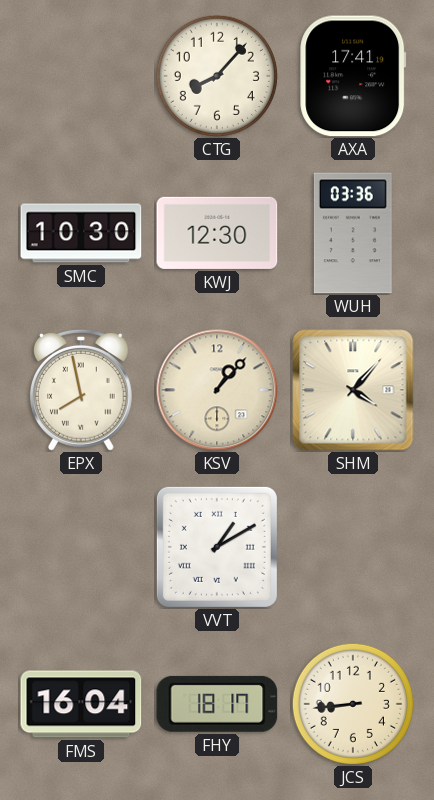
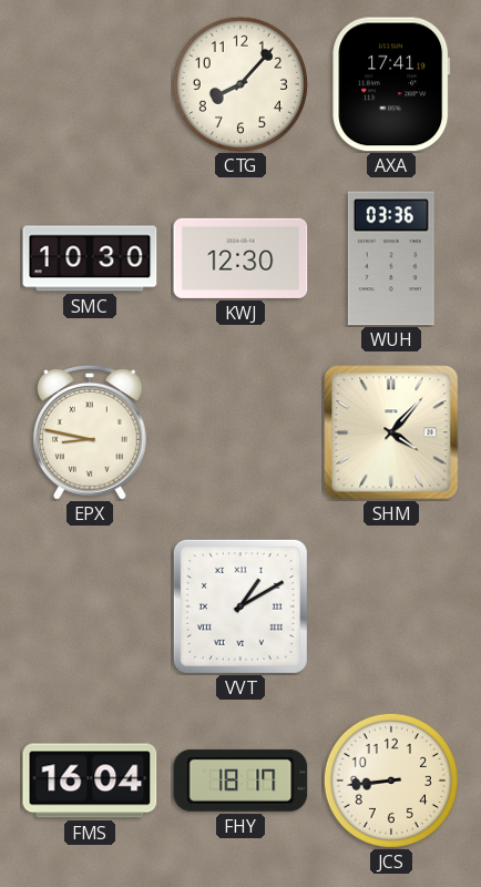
EPX: 7:58 -> 8:47 (90, 432)
KSV: 1:07 -> none (217, 390)
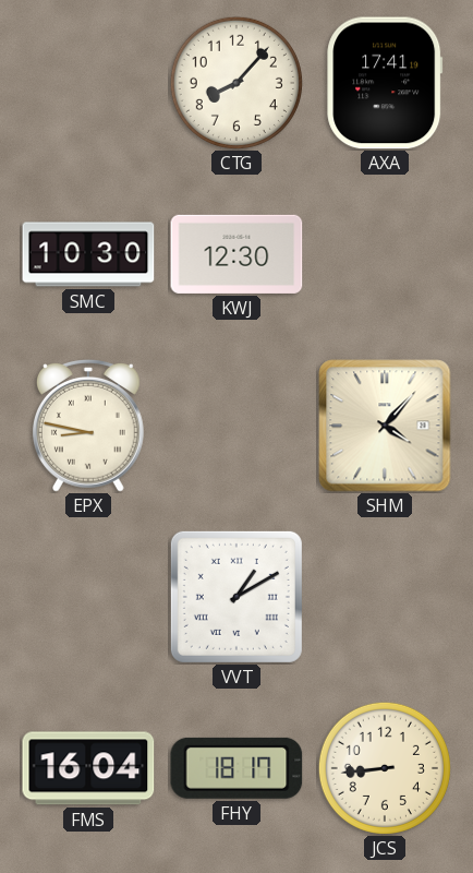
WUH: 03:36 -> none (391, 258)
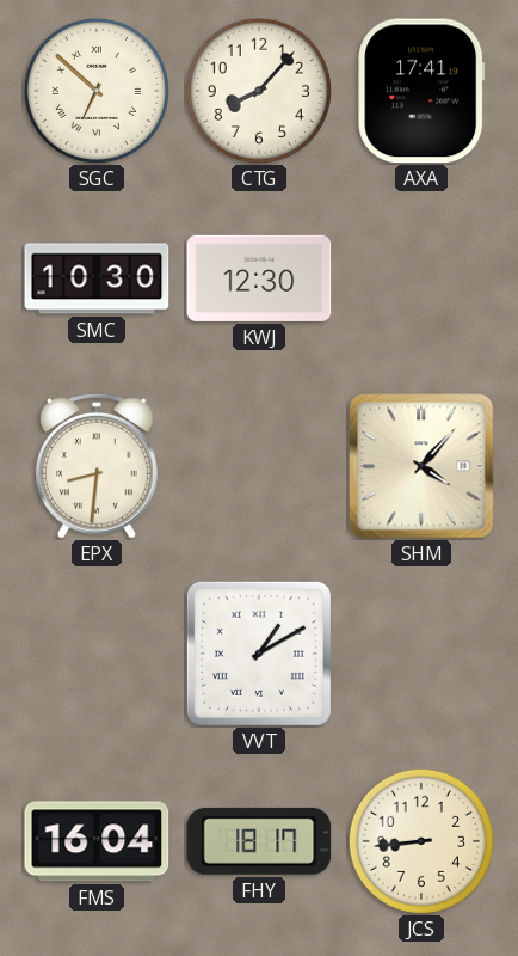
SGC: none -> 6:52 (97, 91)
EPX: 8:47 -> 8:31 (97, 466)
